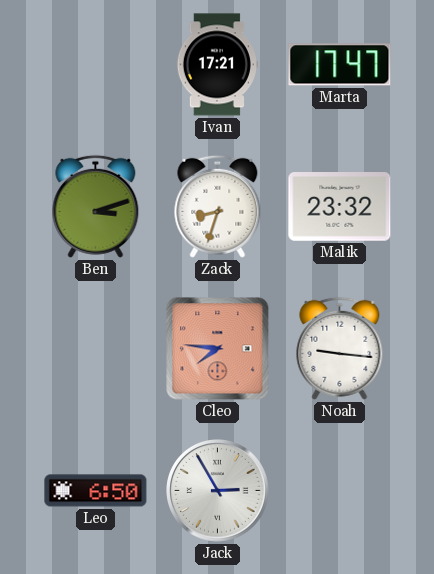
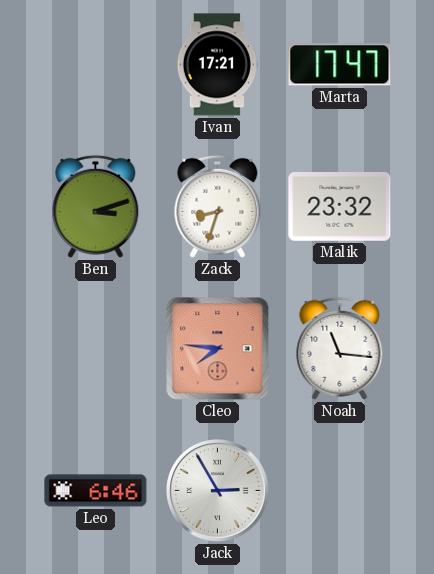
Noah: 9:16 -> 11:16 (340, 348)
Leo: 6:50 -> 6:46 (96, 491)
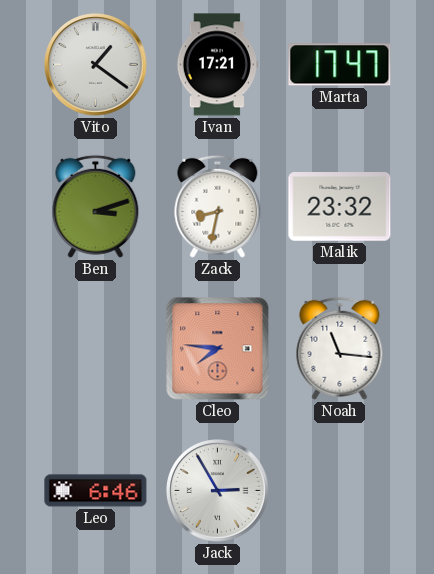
Vito: none -> 1:21 (96, 65)
Zack: 8:33 -> 8:32 (218, 206)
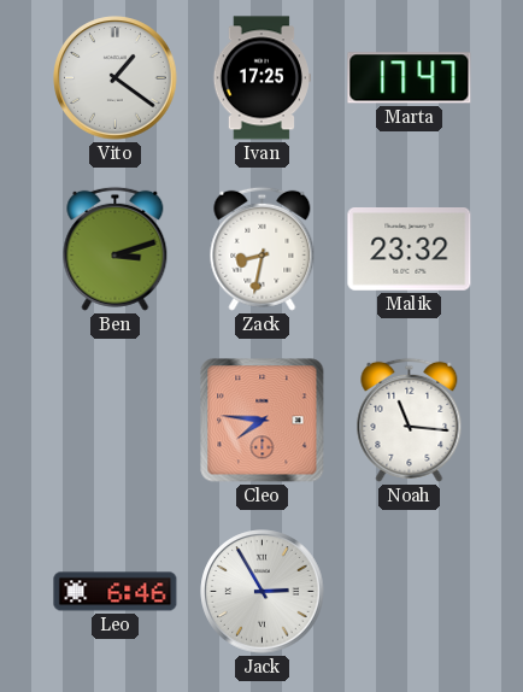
Ivan: 17:21 -> 17:25 (261, 78)
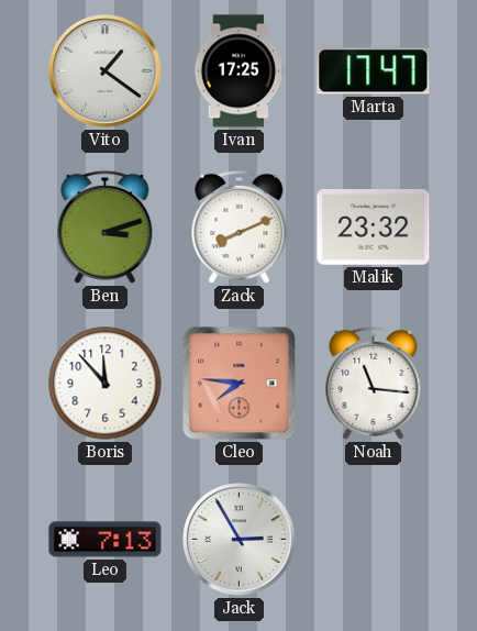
Zack: 8:32 -> 8:11 (240, 226)
Boris: none -> 11:53 (106, 384)
Leo: 6:46 -> 7:13 (106, 540)
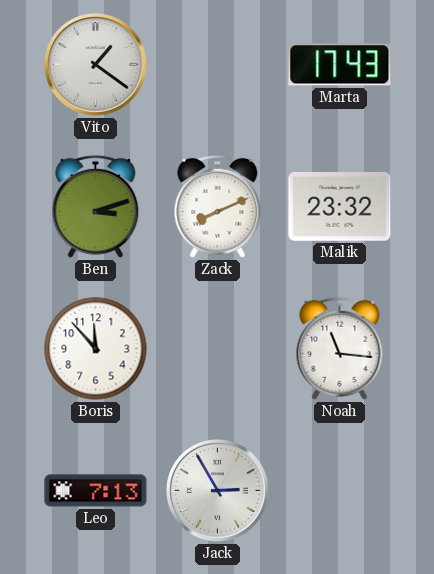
Ivan: 17:25 -> none (239, 71)
Marta: 17:47 -> 17:43 (340, 65)
Cleo: 7:46 -> none (240, 384)
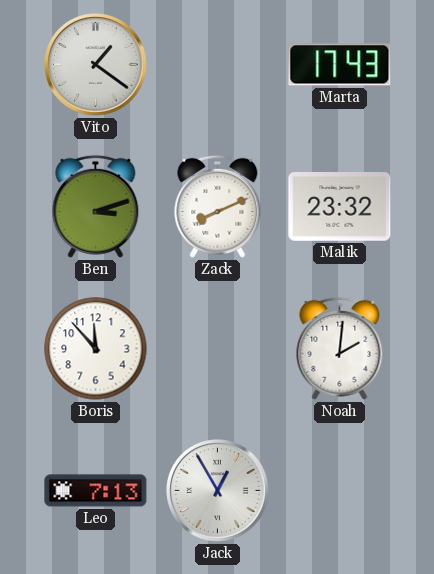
Noah: 11:16 -> 2:01 (340, 348)
Jack: 2:55 -> 12:55 (218, 491)
